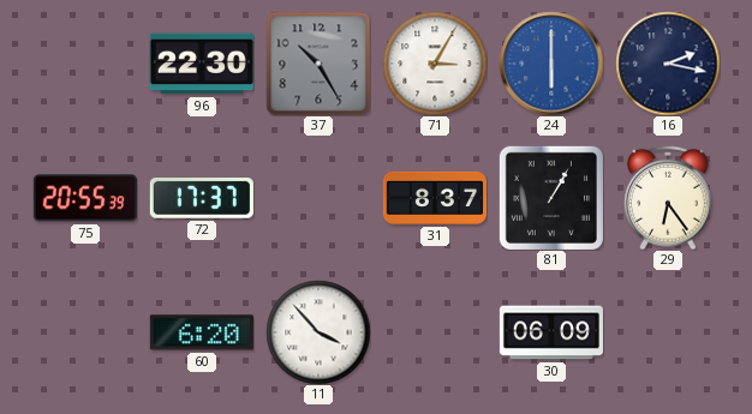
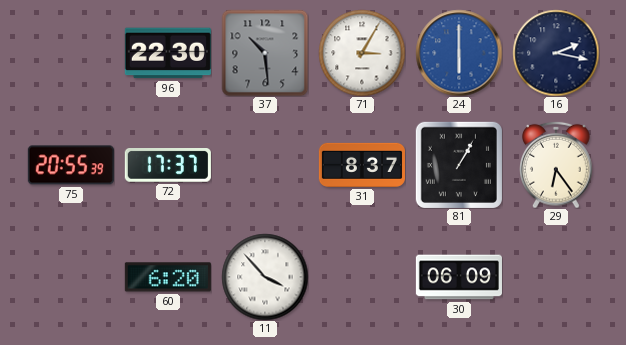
37: 10:25 -> 10:29 (265, 53)
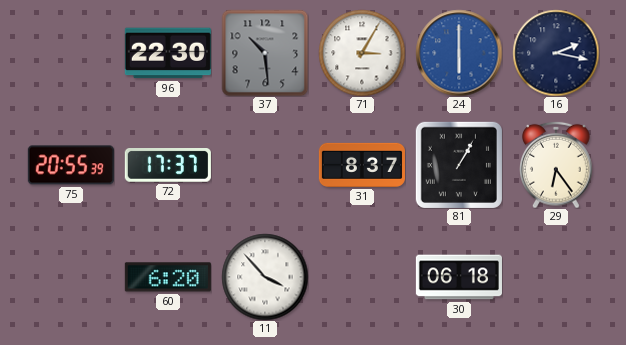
30: 06:09 -> 06:18 (459, 277)
